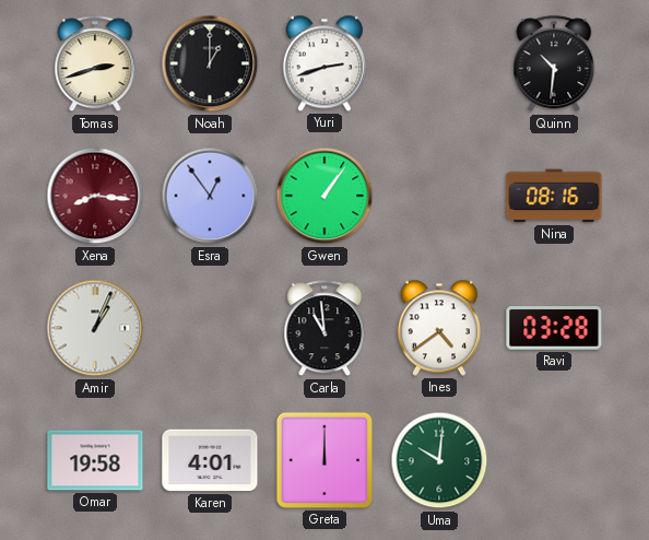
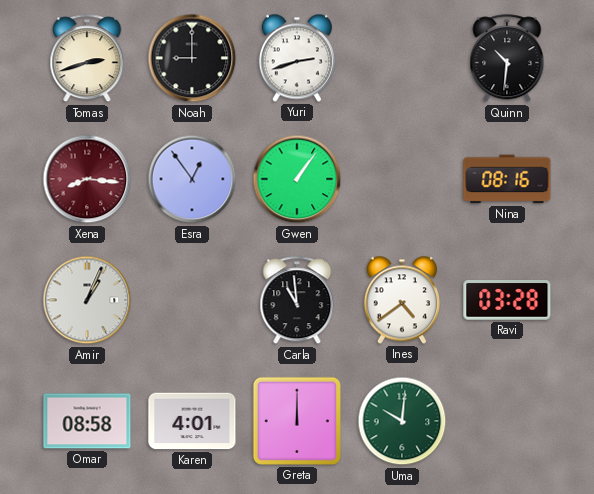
Noah: 1:00 -> 9:00 (192, 58)
Omar: 19:58 -> 08:58 (87, 421)
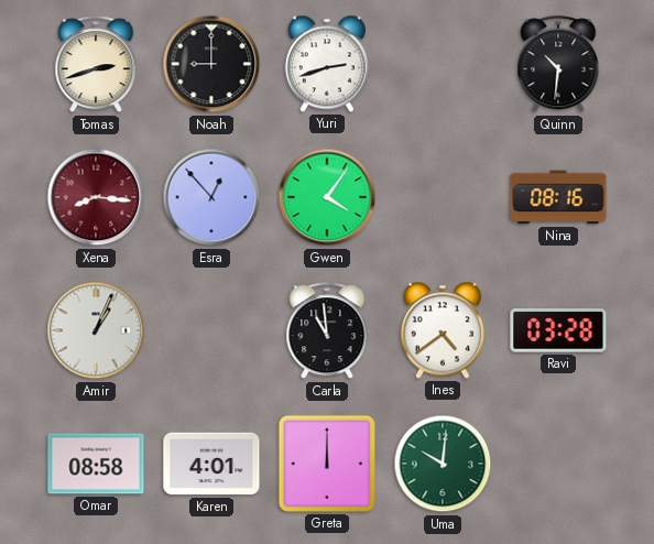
Esra: 12:54 -> 12:53 (211, 197)
Gwen: 1:06 -> 4:06 (327, 197)
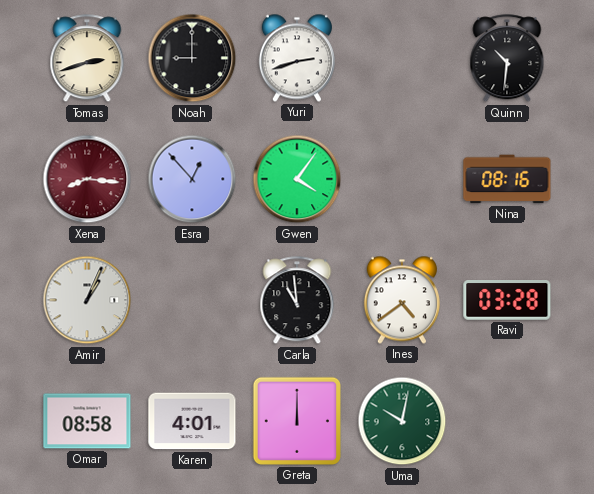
Uma: 10:01 -> 10:02 (402, 421)
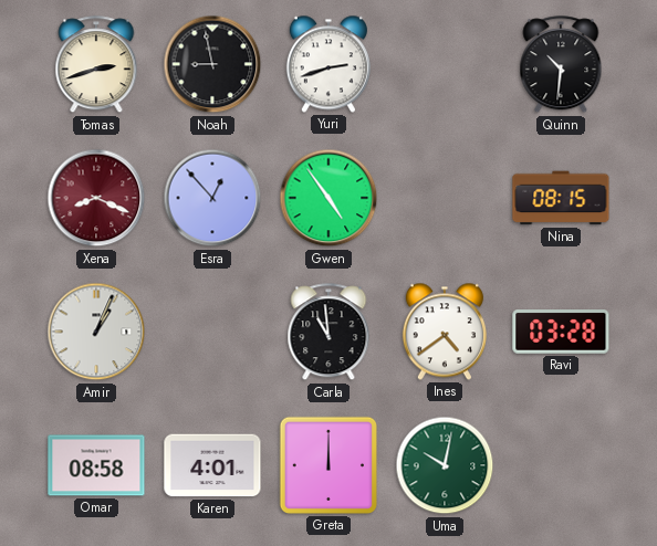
Noah: 9:00 -> 8:58 (212, 64)
Xena: 8:16 -> 8:19 (96, 198)
Gwen: 4:06 -> 4:54 (328, 198)
Nina: 08:16 -> 08:15 (561, 198)
